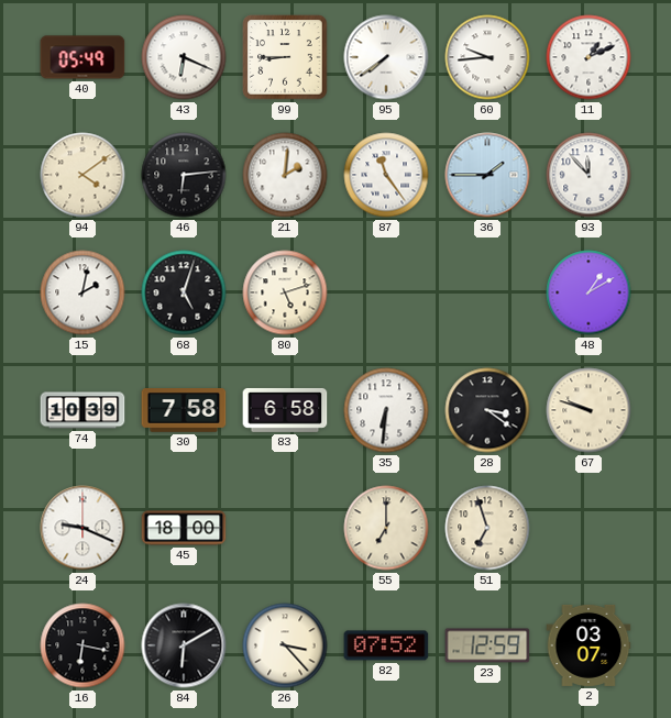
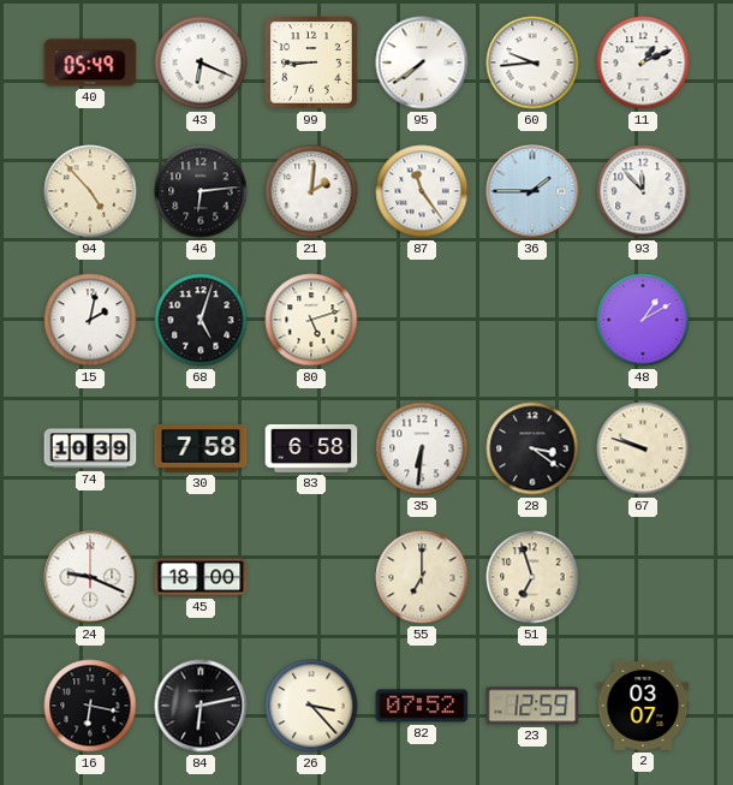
94: 4:09 -> 4:53 (90, 191)
84: 6:10 -> 6:13 (201, 706)
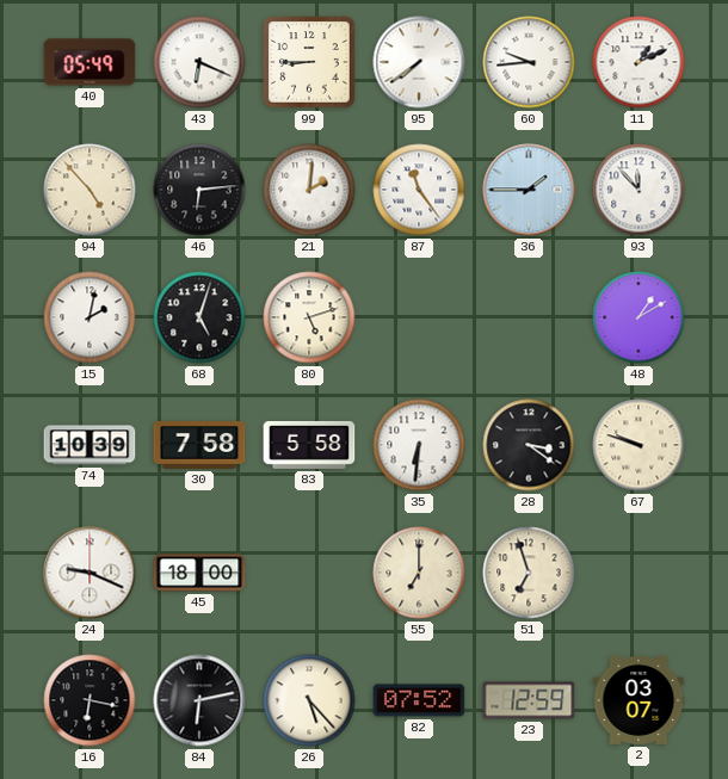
83: 6:58 -> 5:58 (309, 445)
26: 3:23 -> 5:23 (309, 700)
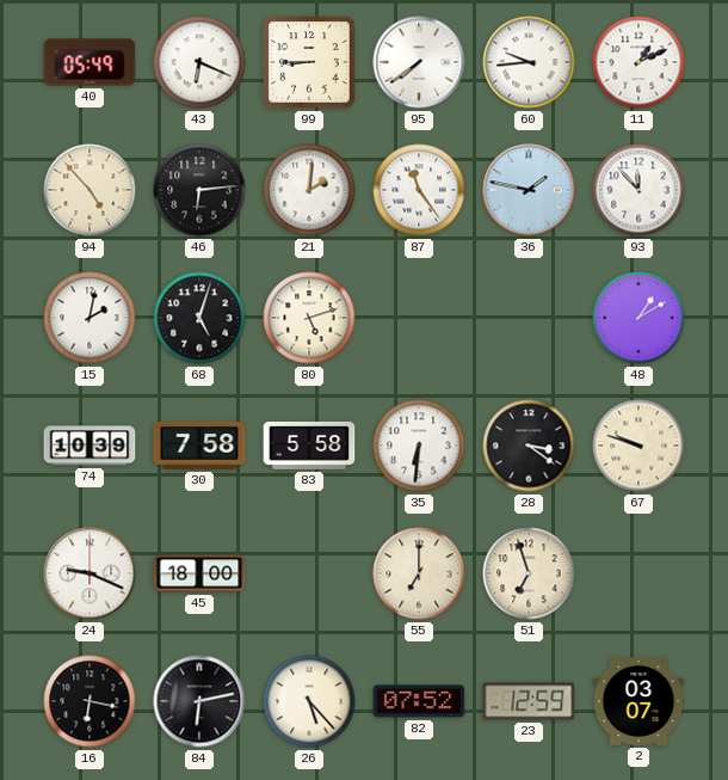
36: 1:45 -> 1:47 (529, 190)
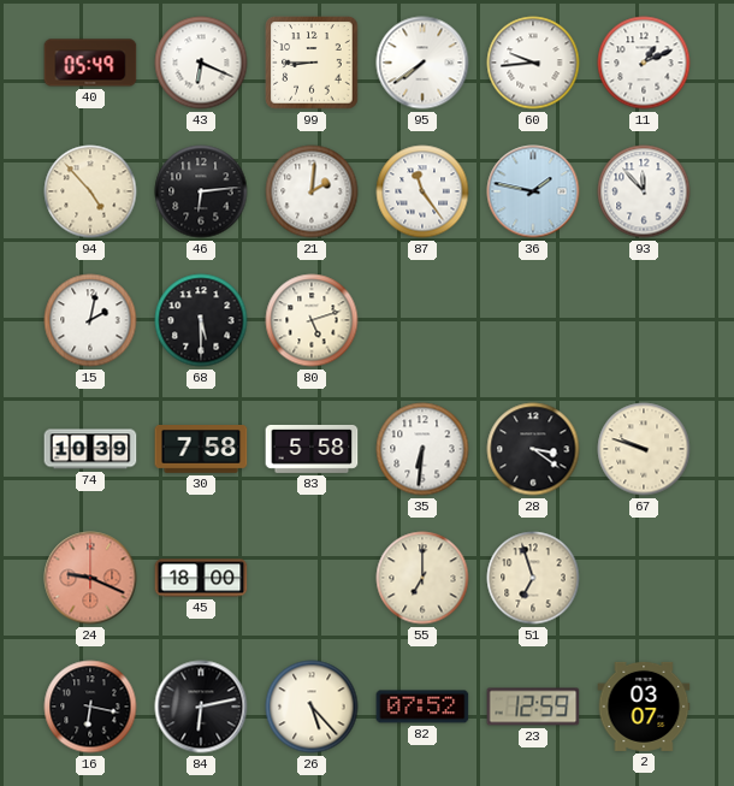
68: 5:03 -> 5:30 (201, 320)
48: 1:10 -> none (638, 318)
24 dial: white -> salmon (90, 578)
